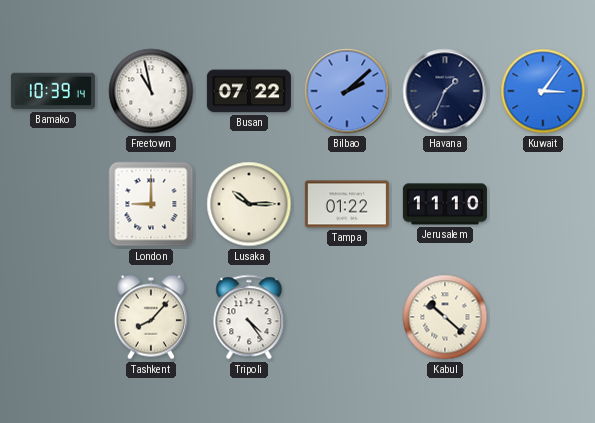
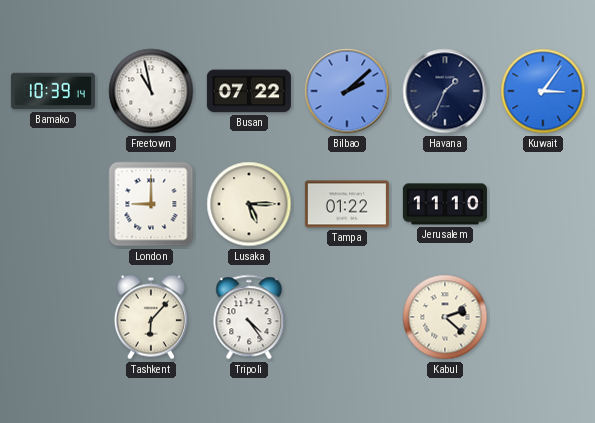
Lusaka: 10:15 -> 5:15 (249, 204)
Tashkent: 8:07 -> 6:07 (151, 317)
Kabul: 10:22 -> 2:22 (445, 317)
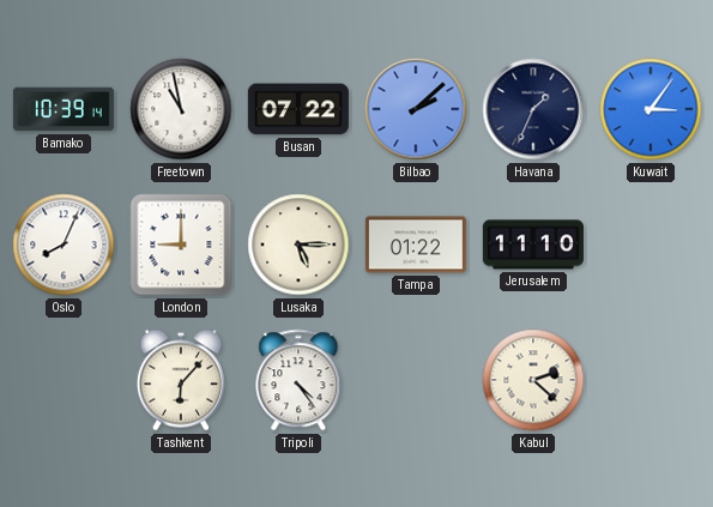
Oslo: none -> 8:04 (64, 245)
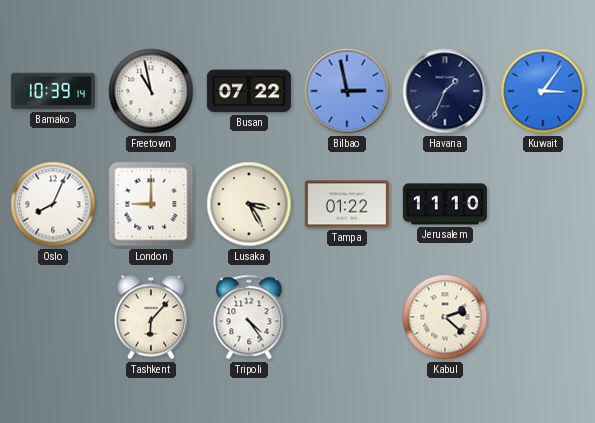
Bilbao: 2:08 -> 2:58 (347, 91)
Lusaka: 5:15 -> 3:25 (249, 204)
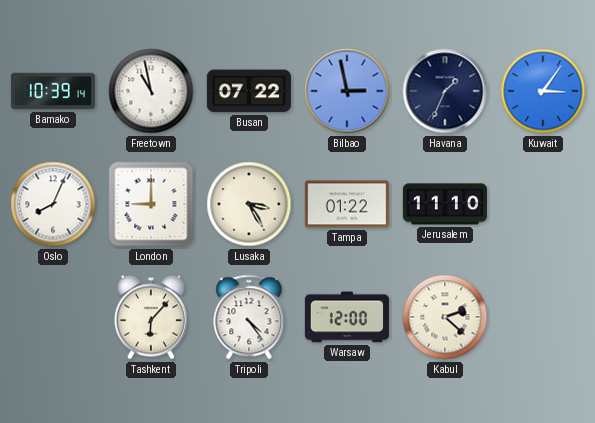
Warsaw: none -> 12:00 (347, 317)
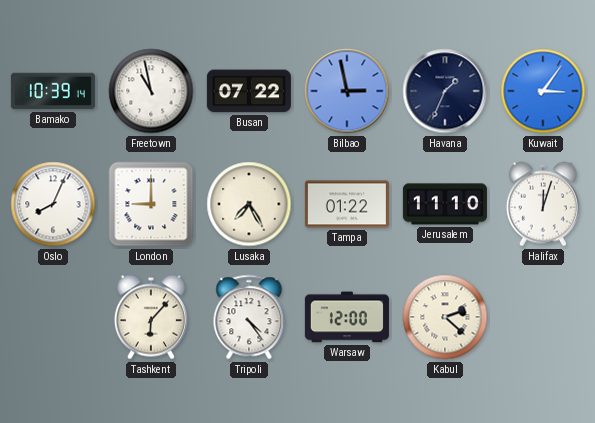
Lusaka: 3:25 -> 7:25 (249, 204)
Halifax: none -> 12:03 (543, 204)
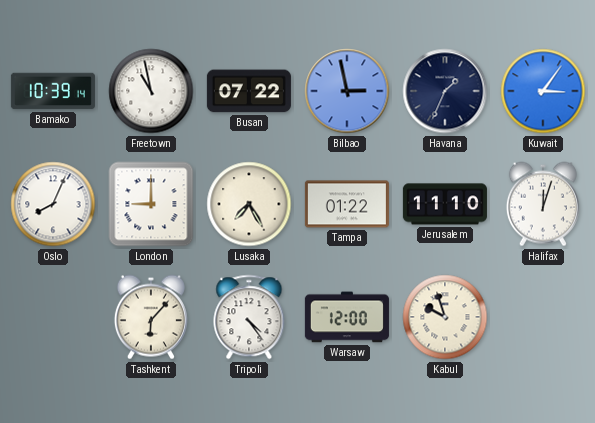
Kabul: 2:22 -> 9:57 (445, 317)
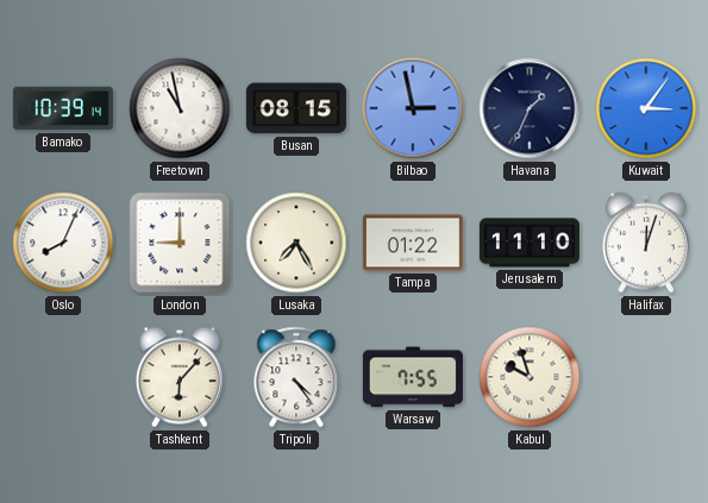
Busan: 07:22 -> 08:15 (296, 108)
Warsaw: 12:00 -> 7:55 (413, 377)
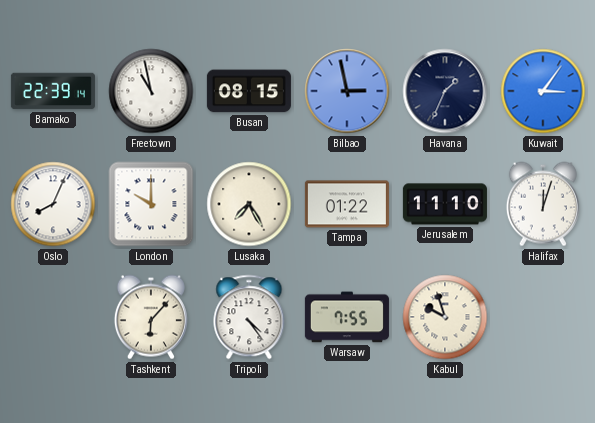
Bamako: 10:39 -> 22:39 (53, 91)
London: 9:00 -> 10:00 (151, 204)
